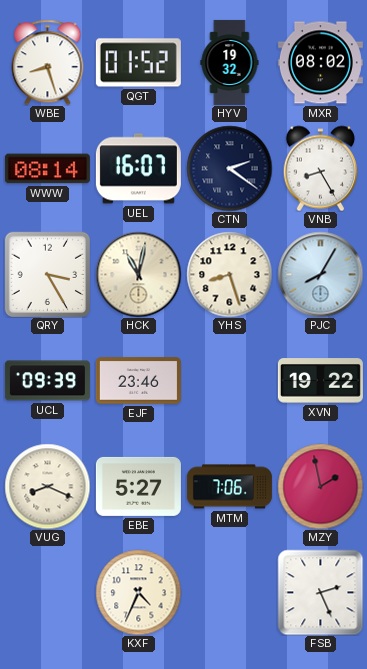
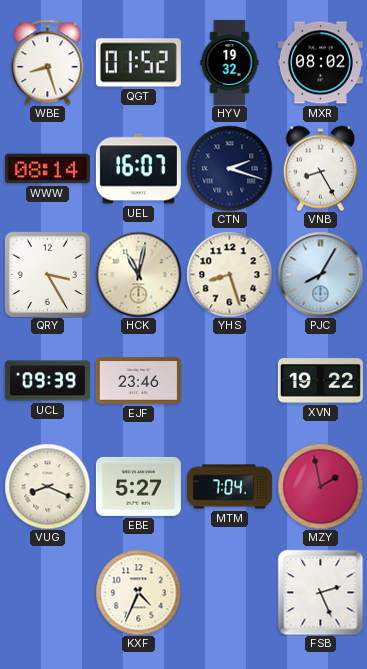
CTN: 2:21 -> 2:18 (229, 168)
MTM: 7:06 -> 7:04 (229, 487)
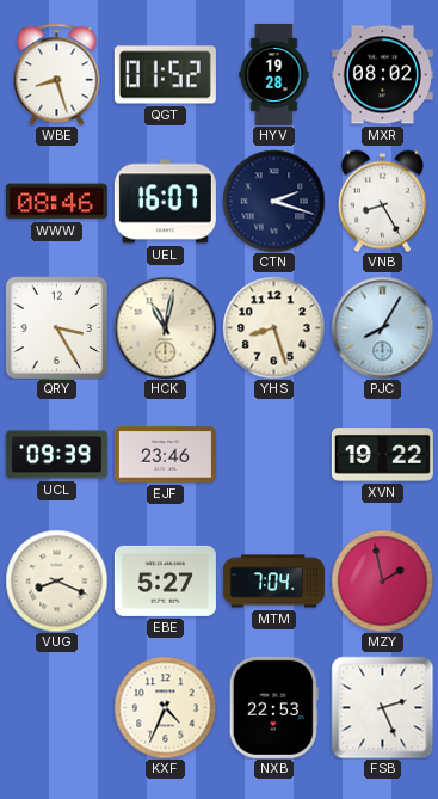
HYV: 19:32 -> 19:28 (274, 74)
WWW: 08:14 -> 08:46 (56, 202)
NXB: none -> 22:53 (273, 707)
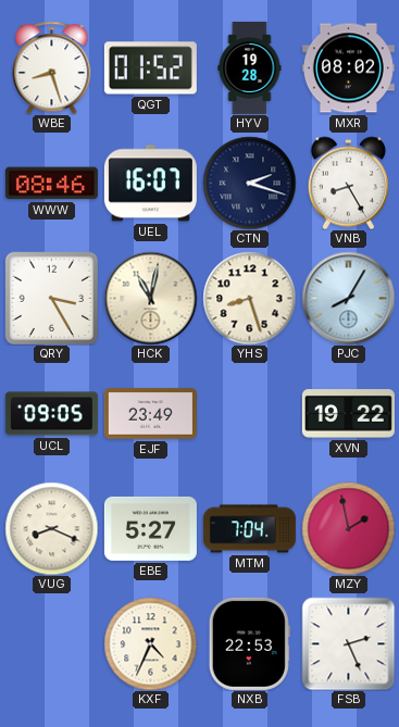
UCL: 09:39 -> 09:05 (51, 414)
EJF: 23:46 -> 23:49 (150, 414)
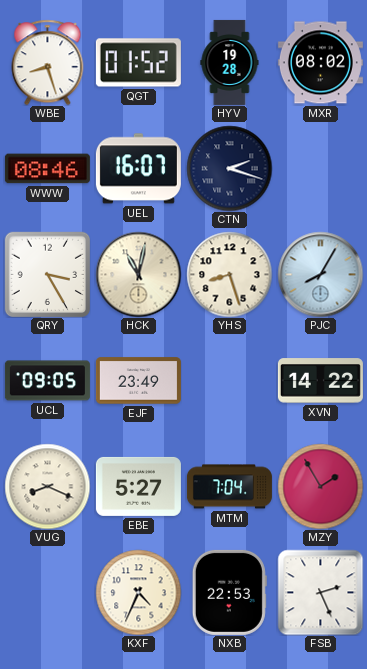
VNB: 8:25 -> none (348, 183)
XVN: 19:22 -> 14:22 (320, 381)
MZY: 1:58 -> 1:55 (320, 486)
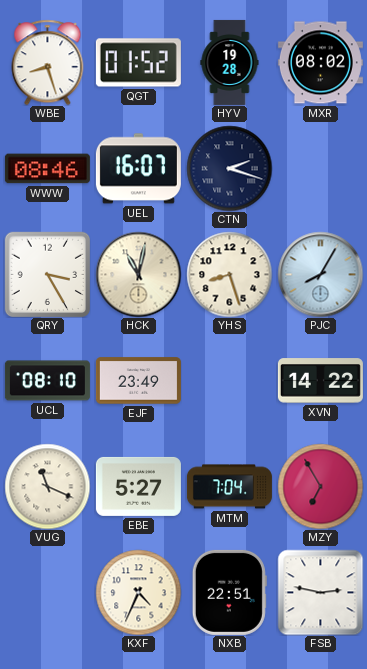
UCL: 09:05 -> 08:10 (47, 381)
VUG: 8:19 -> 11:19 (47, 486)
MZY: 1:55 -> 6:55 (320, 486)
NXB: 22:53 -> 22:51 (229, 592)
FSB: 2:26 -> 2:47 (320, 592)
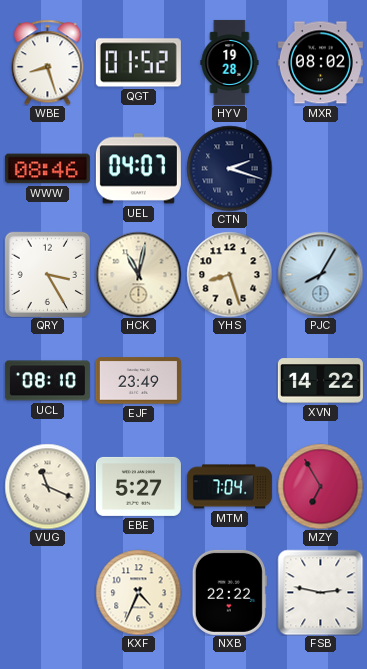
UEL: 16:07 -> 04:07 (138, 169)
NXB: 22:51 -> 22:22 (229, 592)
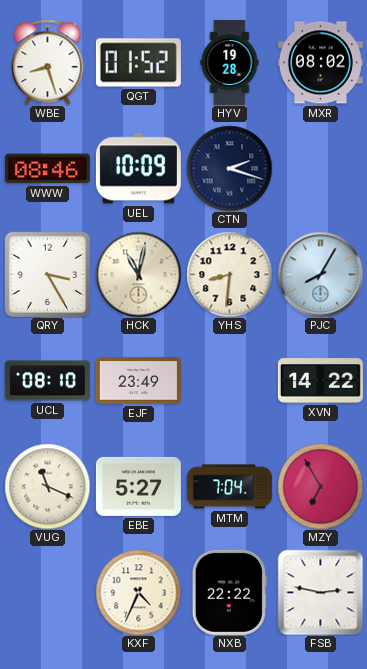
UEL: 04:07 -> 10:09 (138, 169)
YHS: 8:27 -> 8:31 (229, 274)
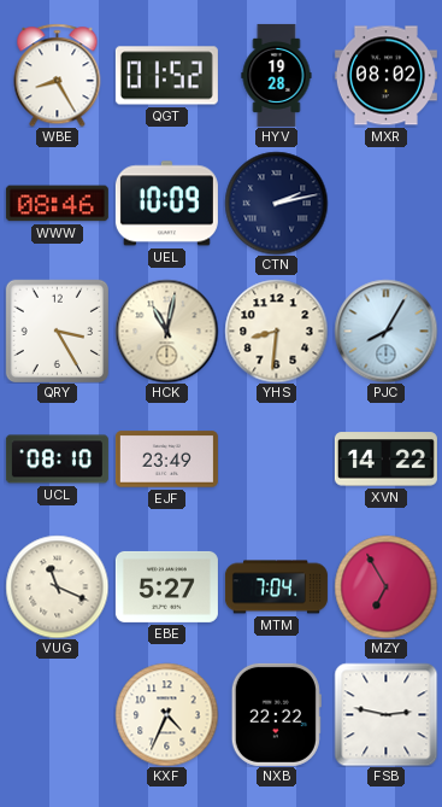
WBE: 8:27 -> 8:25 (58, 75)
CTN: 2:18 -> 2:13 (276, 203)
